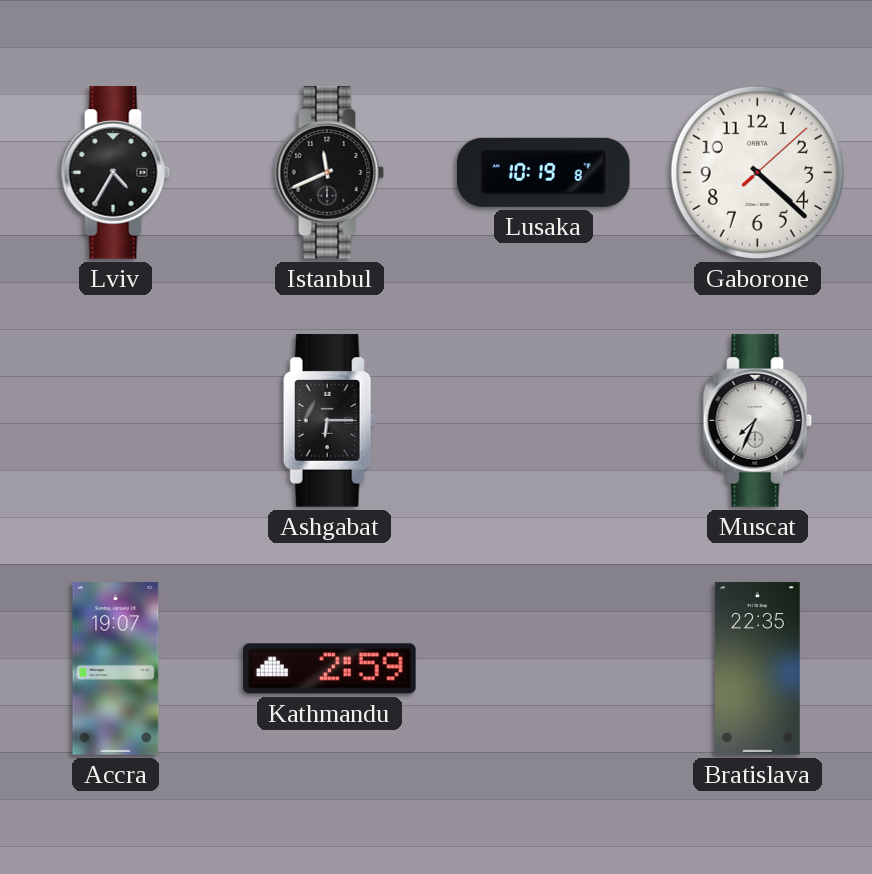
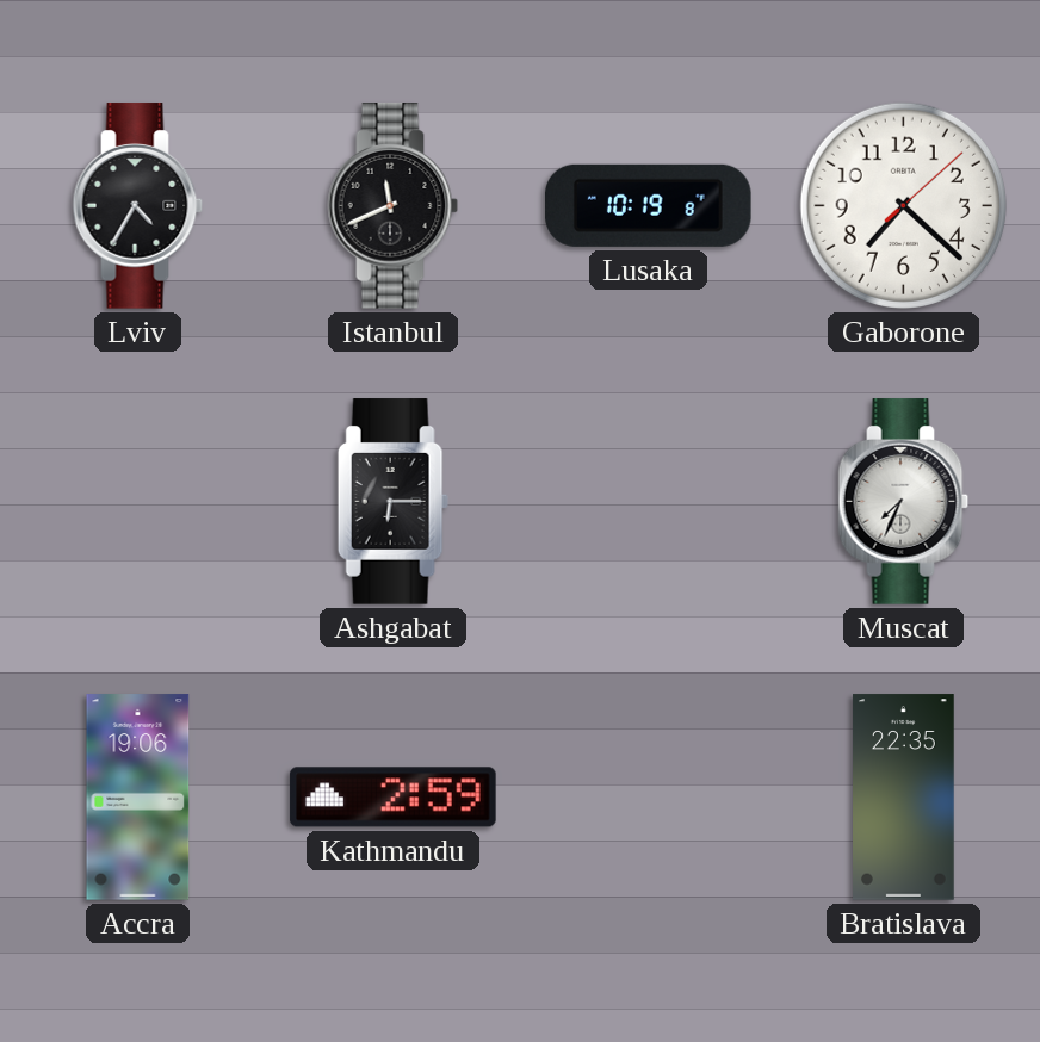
Gaborone: 4:22 -> 7:22 (903, 205)
Accra: 19:07 -> 19:06 (138, 798)
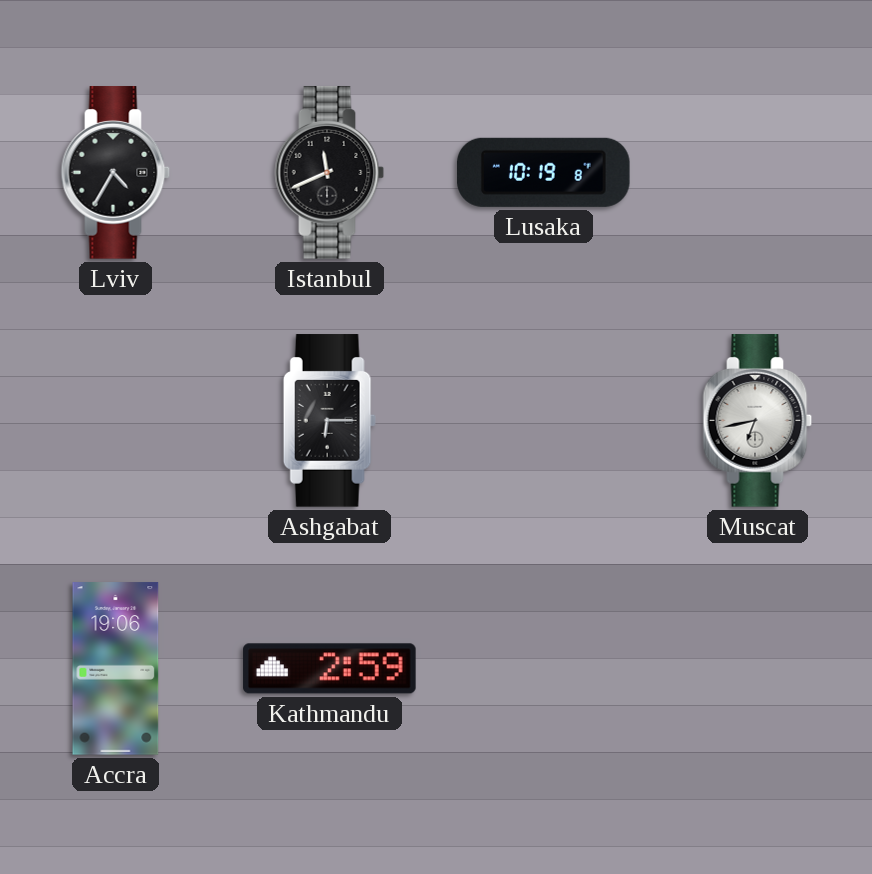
Gaborone: 7:22 -> none (903, 205)
Muscat: 7:34 -> 6:43 (758, 421)
Bratislava: 22:35 -> none (904, 798)
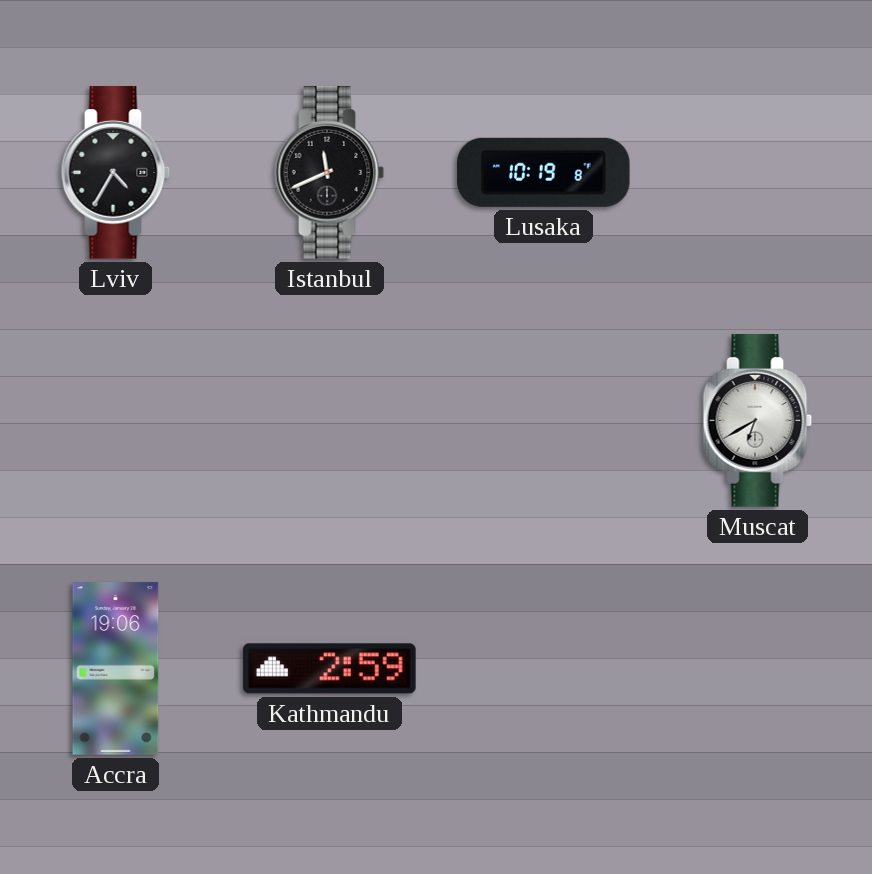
Ashgabat: 6:15 -> none (329, 421)
Muscat: 6:43 -> 6:40 (758, 421)
